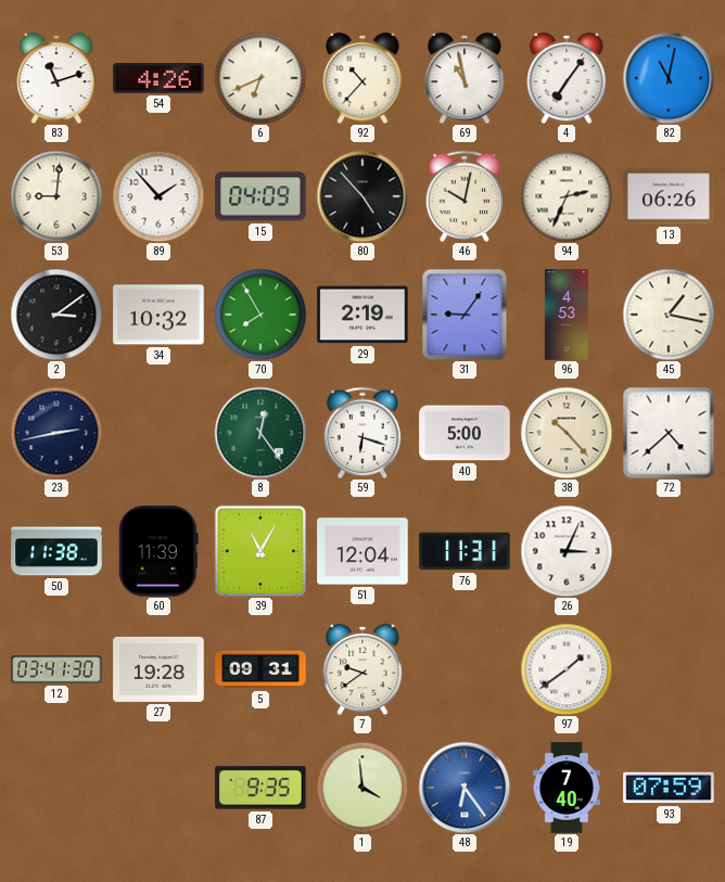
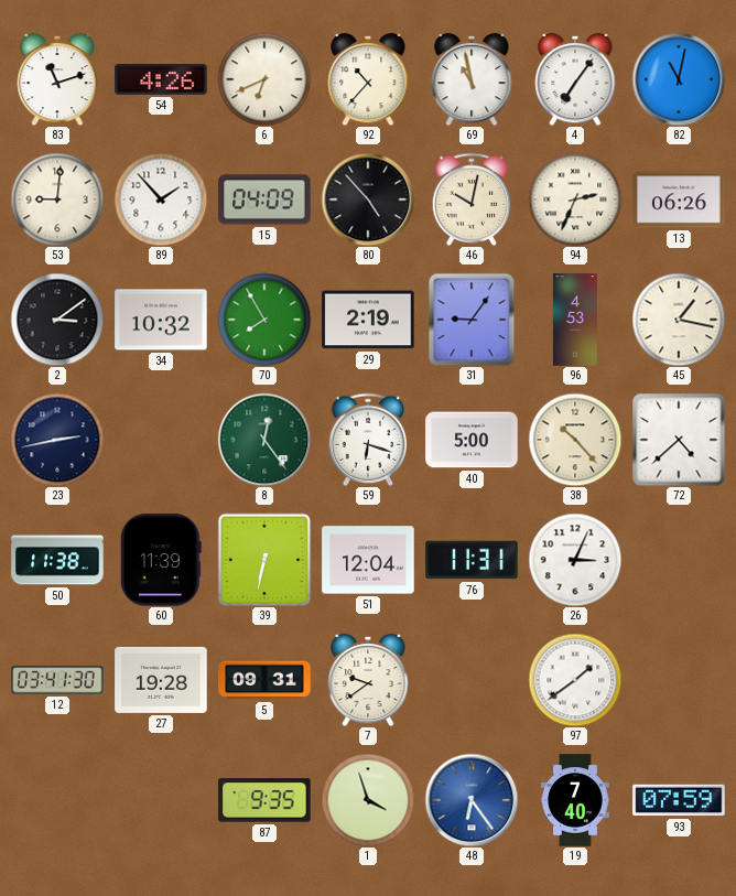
39: 11:05 -> 6:32 (264, 560)
1: 3:59 -> 3:57 (368, 800)
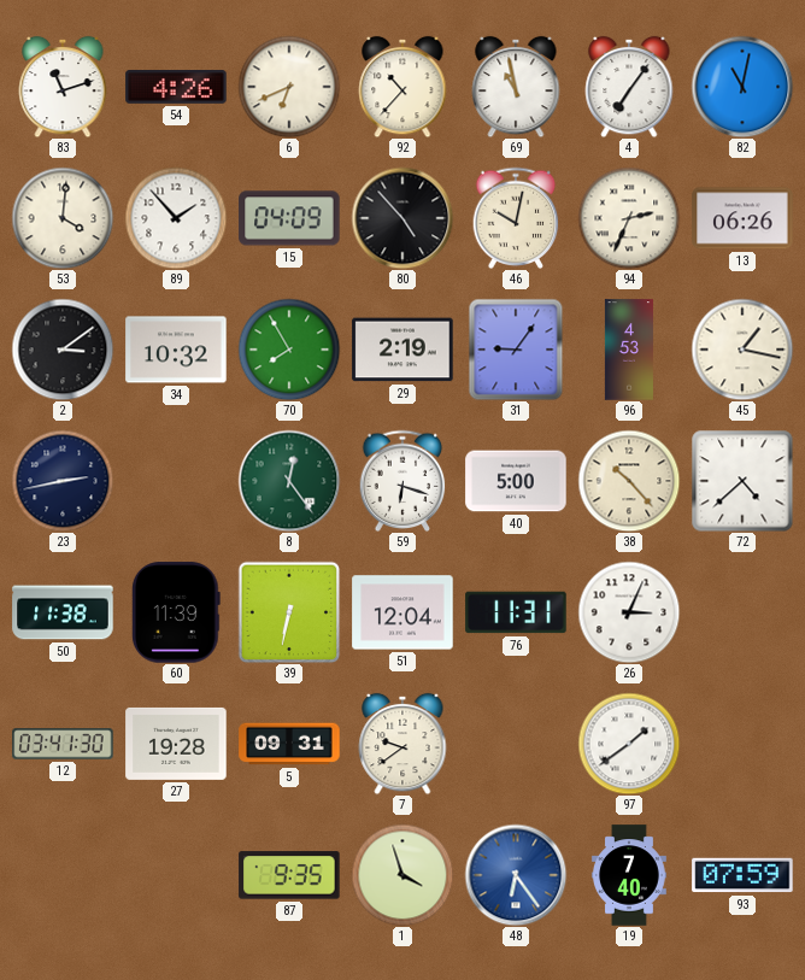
53: 9:01 -> 4:01 (63, 218)
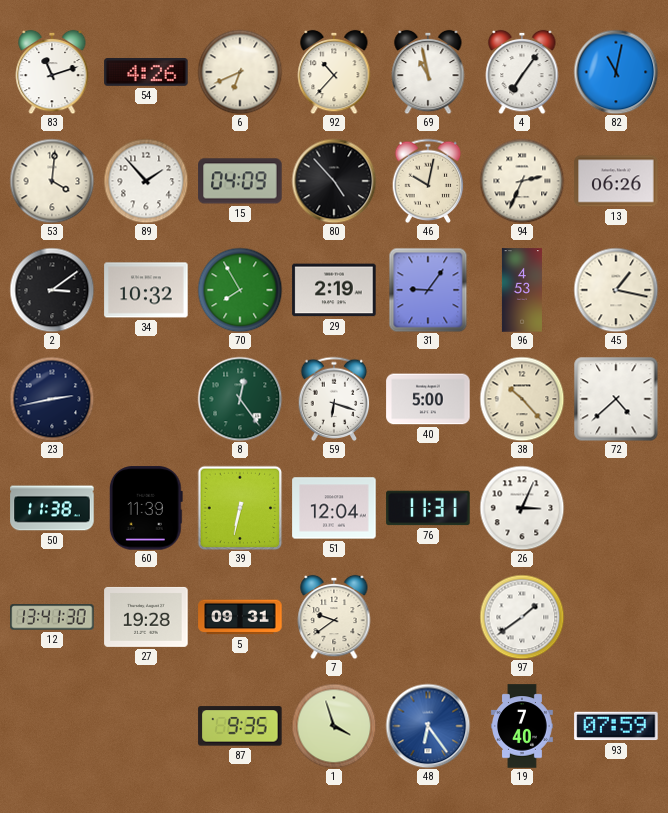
12: 03:41 -> 13:41 (52, 617)
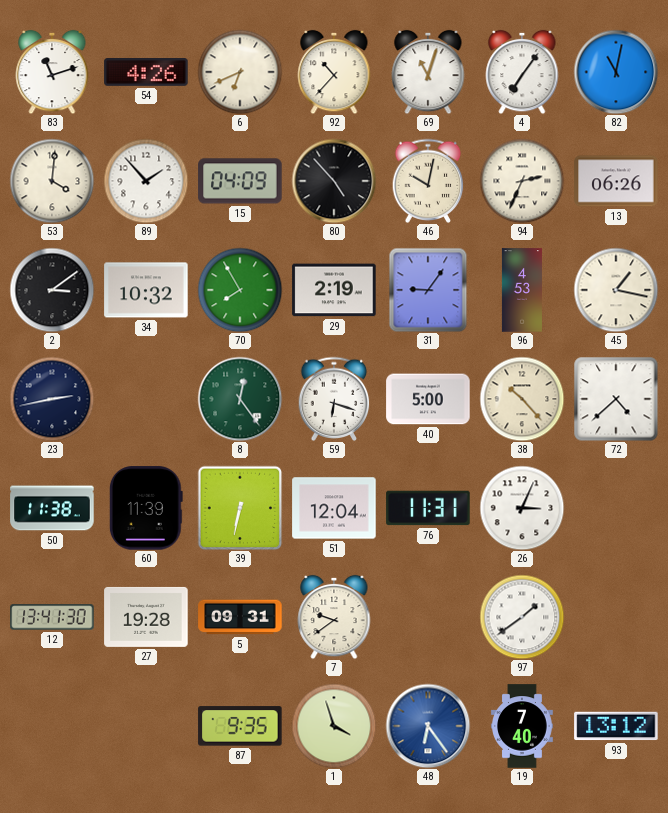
69: 10:58 -> 11:03 (428, 72)
93: 07:59 -> 13:12 (616, 726)
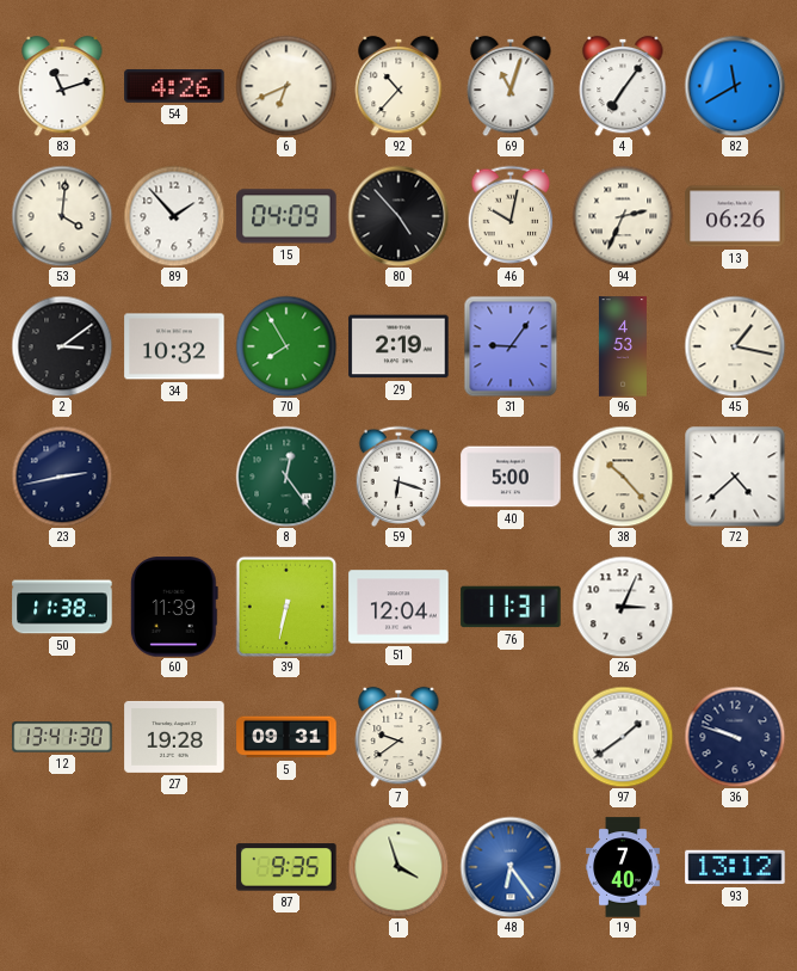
82: 11:02 -> 11:40 (735, 86)
36: none -> 9:48 (735, 737)
